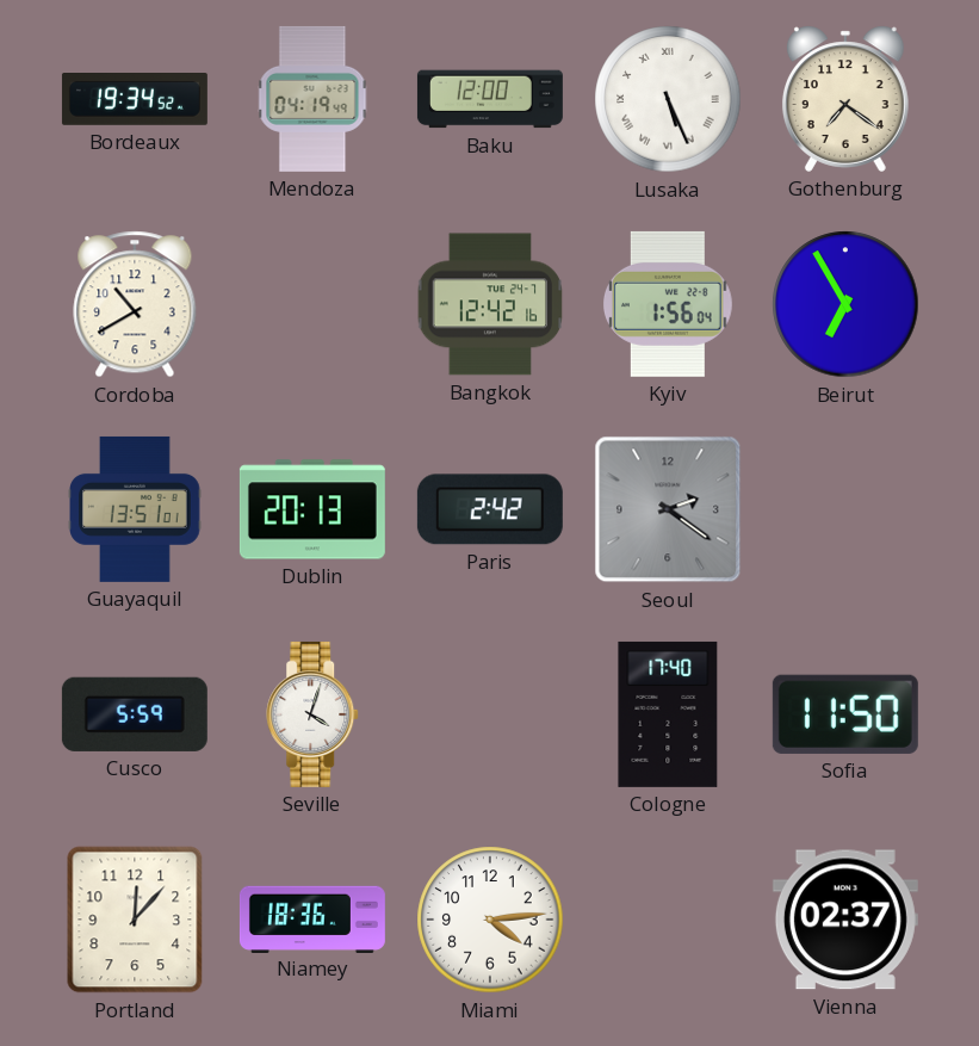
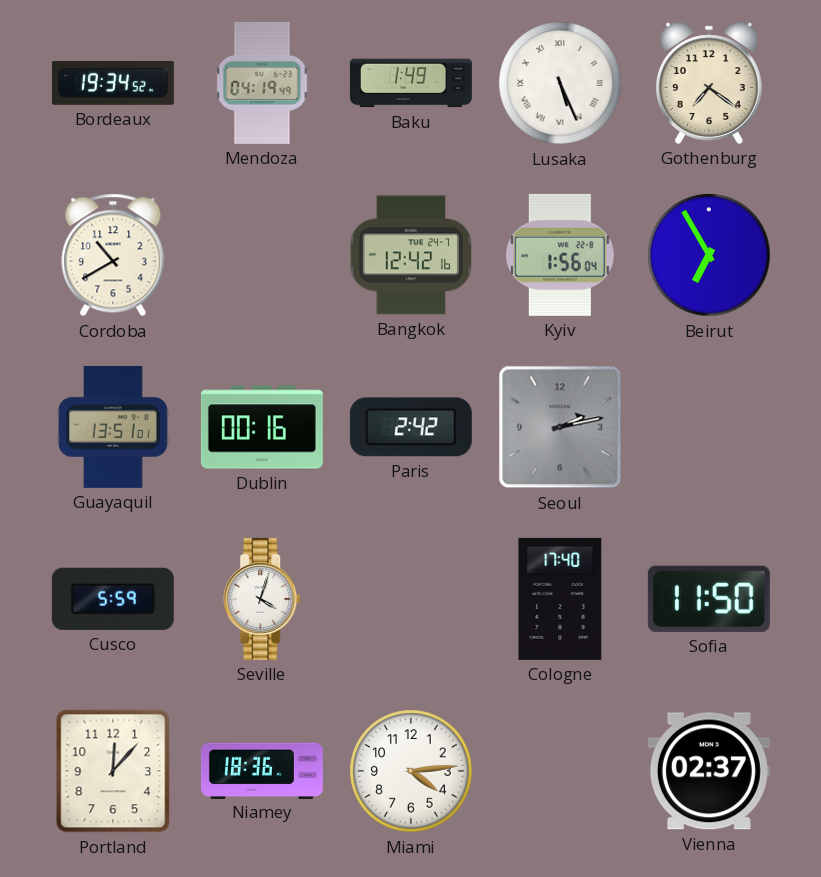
Baku: 12:00 -> 1:49 (411, 83)
Dublin: 20:13 -> 00:16 (262, 427)
Seoul: 2:21 -> 2:13 (560, 427)
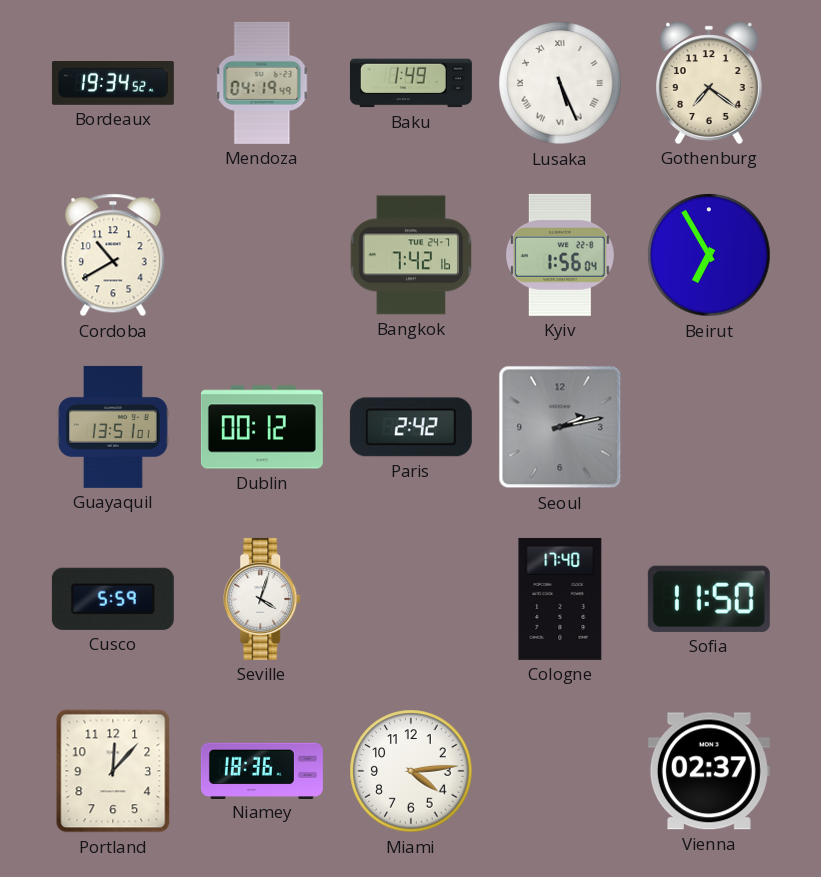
Bangkok: 12:42 -> 7:42 (411, 255)
Dublin: 00:16 -> 00:12 (262, 427)
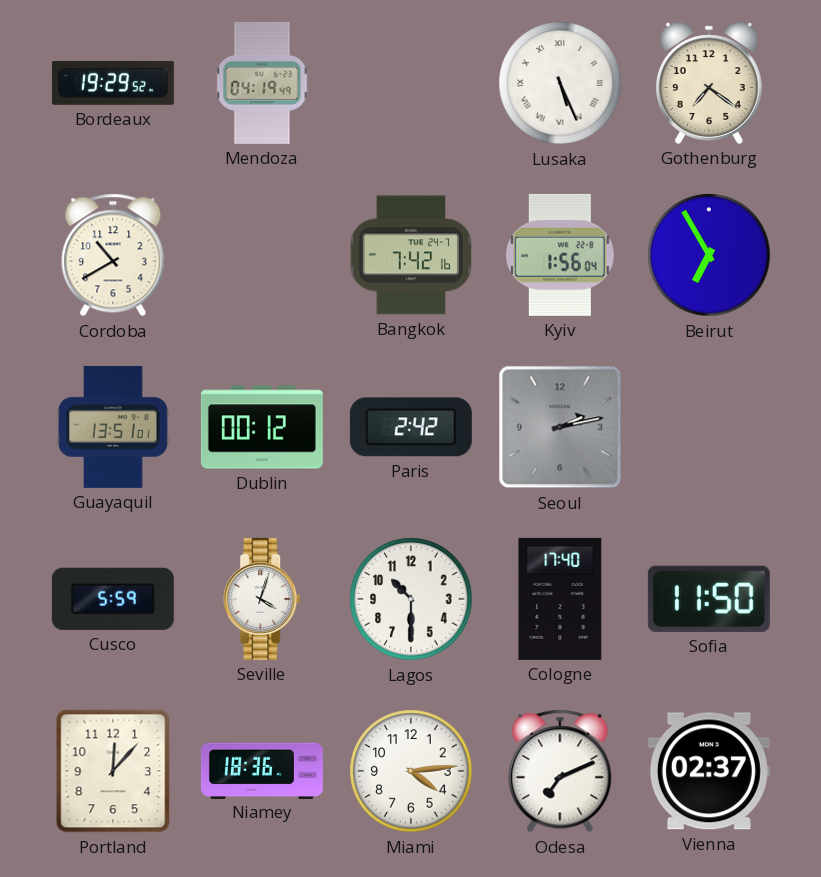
Bordeaux: 19:34 -> 19:29 (113, 84)
Baku: 1:49 -> none (411, 83)
Lagos: none -> 10:30 (411, 599)
Odesa: none -> 7:11 (560, 771)
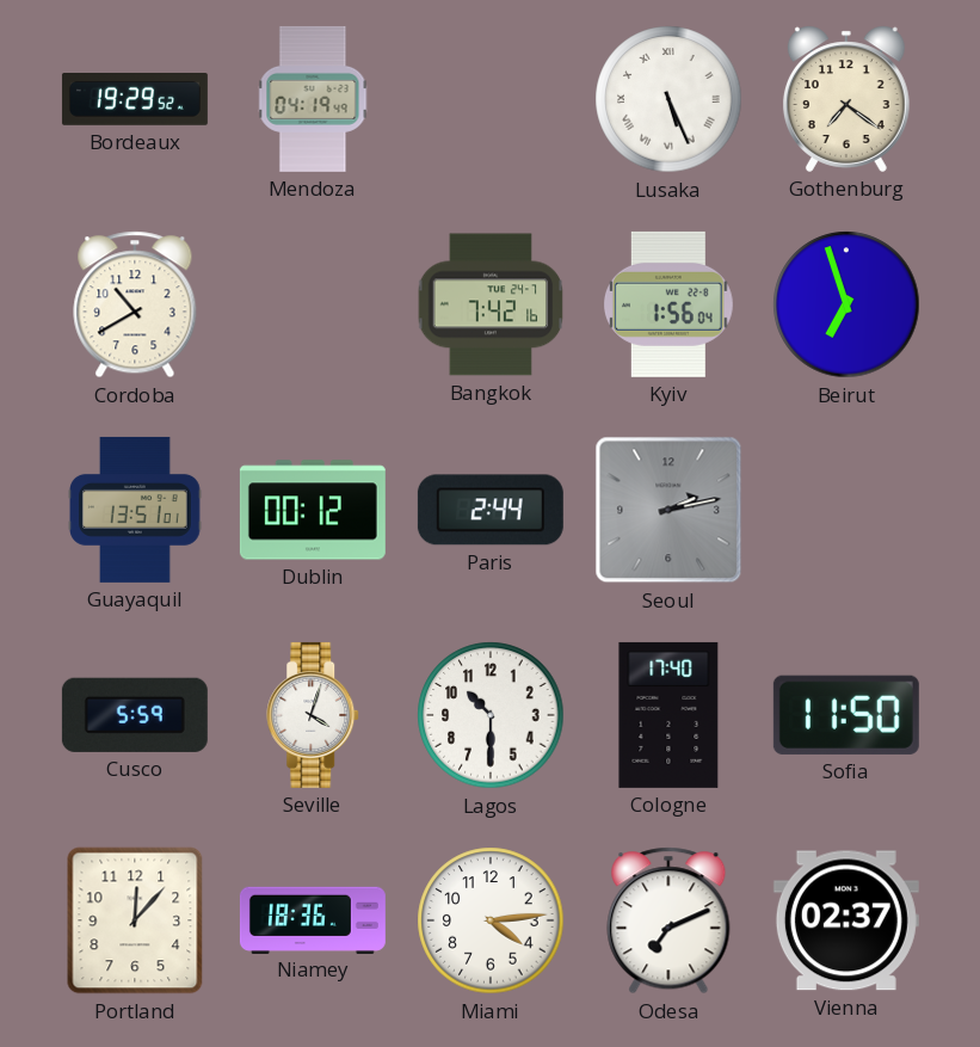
Beirut: 6:55 -> 6:57 (846, 304)
Paris: 2:42 -> 2:44 (491, 510)
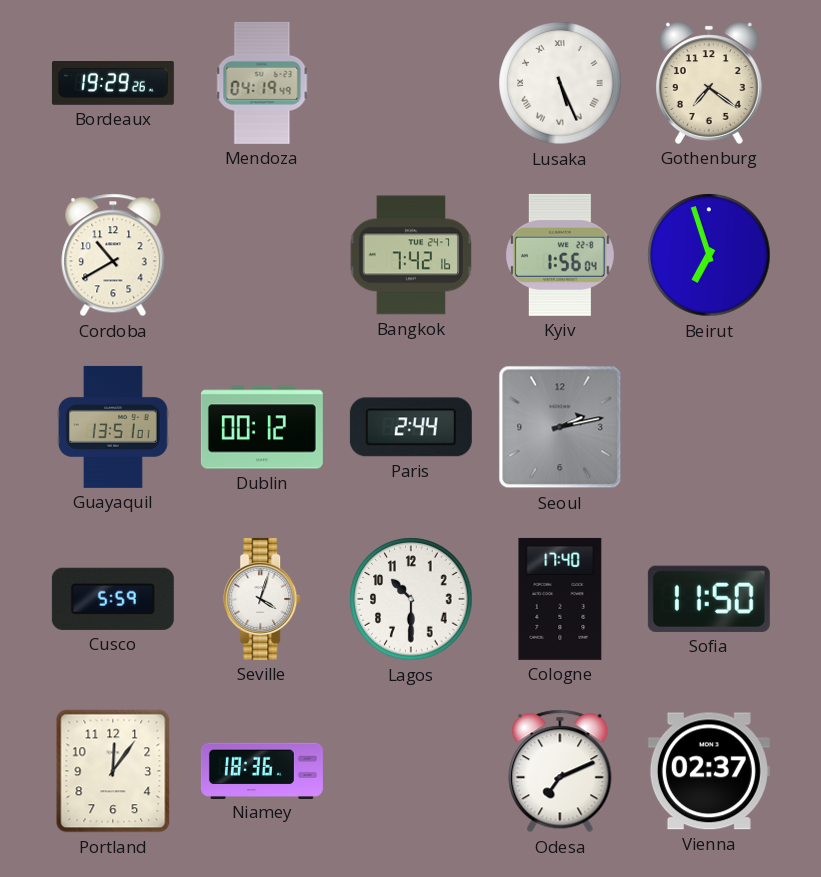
Bordeaux: 19:29:52 -> 19:29:26 (113, 84)
Portland: 12:07 -> 12:06 (113, 771)
Miami: 4:14 -> none (491, 920)
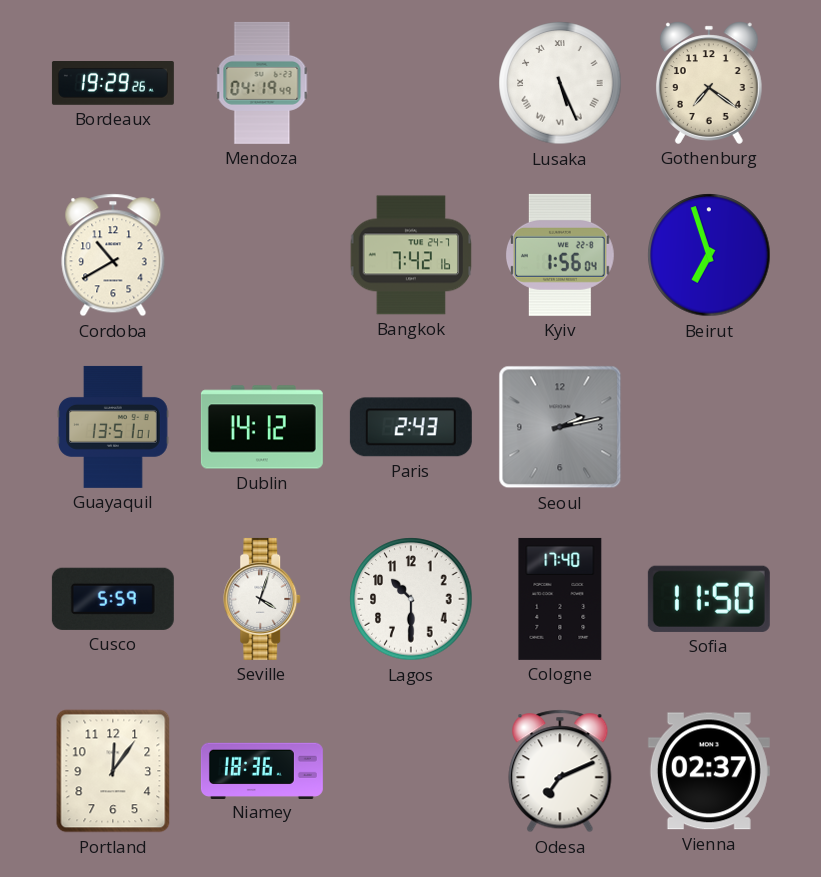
Dublin: 00:12 -> 14:12 (262, 427)
Paris: 2:44 -> 2:43 (411, 427)
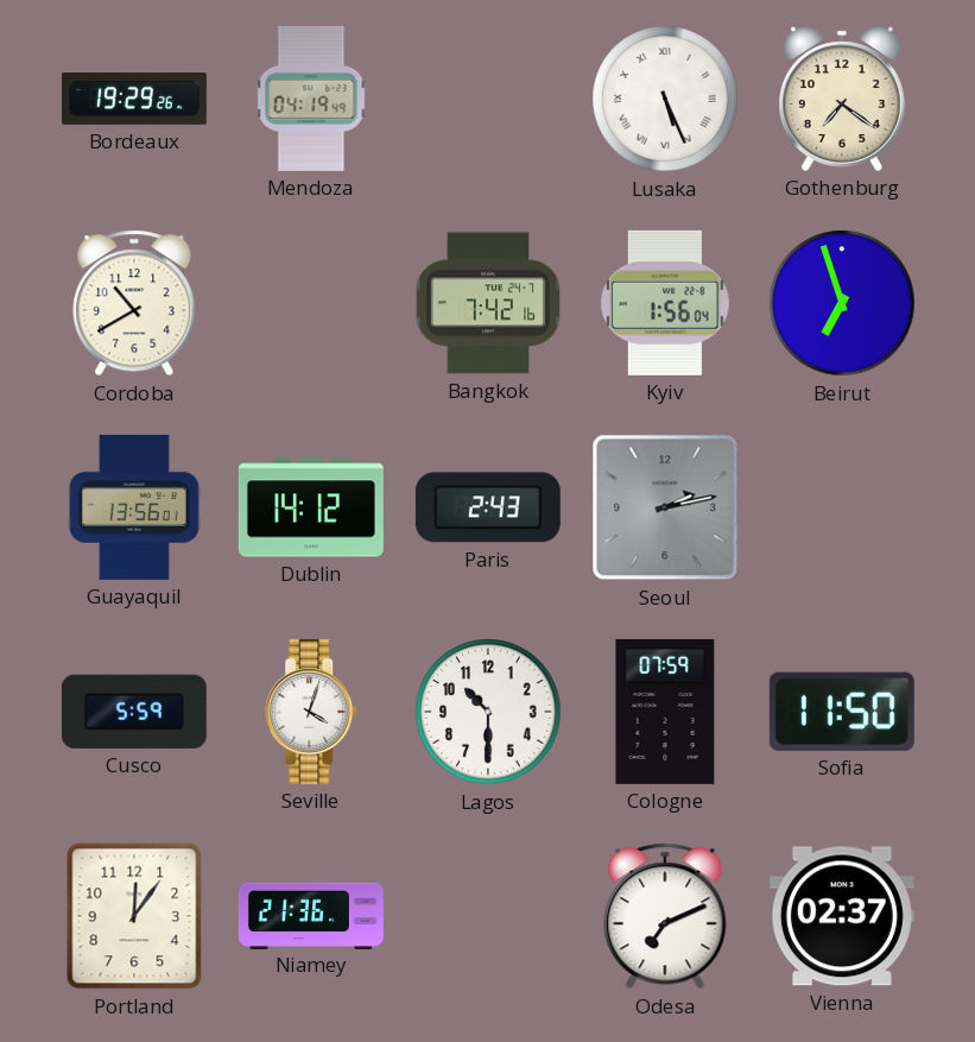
Guayaquil: 13:51 -> 13:56 (134, 507)
Cologne: 17:40 -> 07:59 (665, 712)
Niamey: 18:36 -> 21:36 (311, 915)
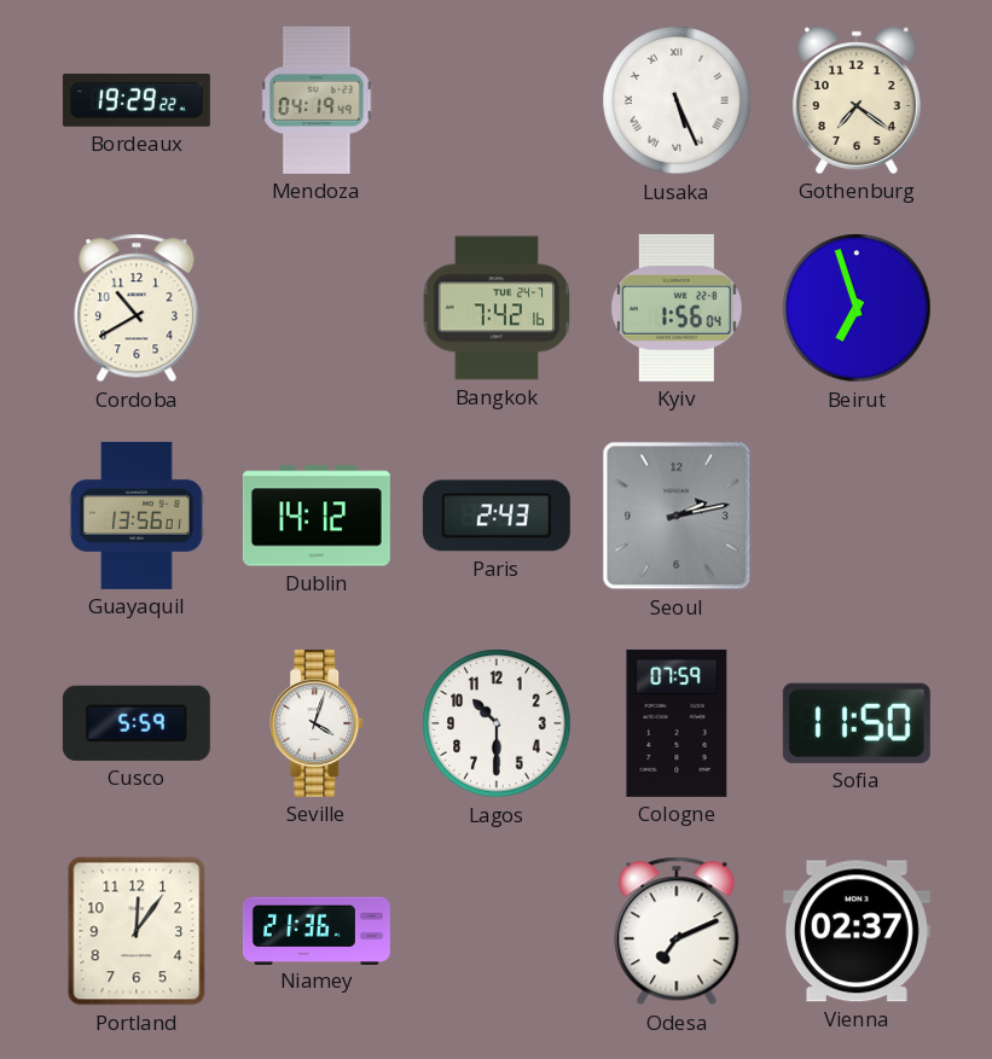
Bordeaux: 19:29:26 -> 19:29:22 (137, 101)
